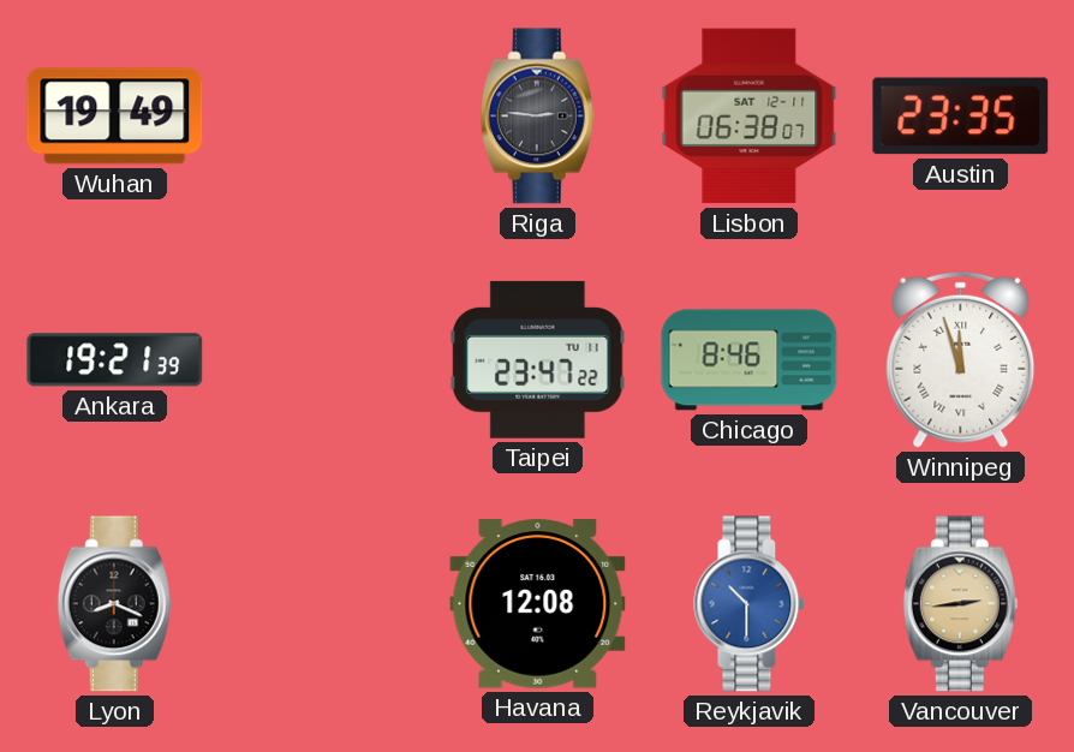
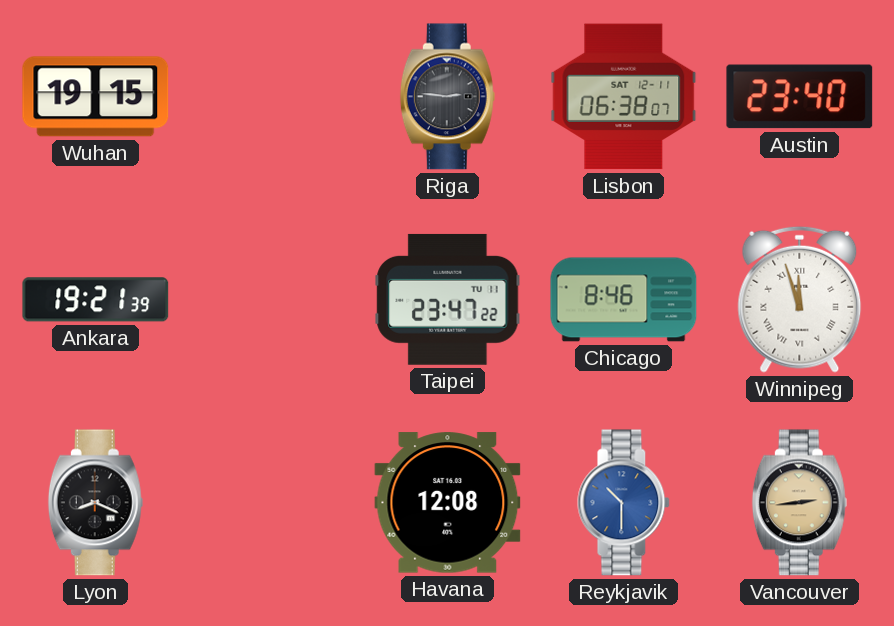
Wuhan: 19:49 -> 19:15 (96, 97)
Austin: 23:35 -> 23:40 (800, 97)
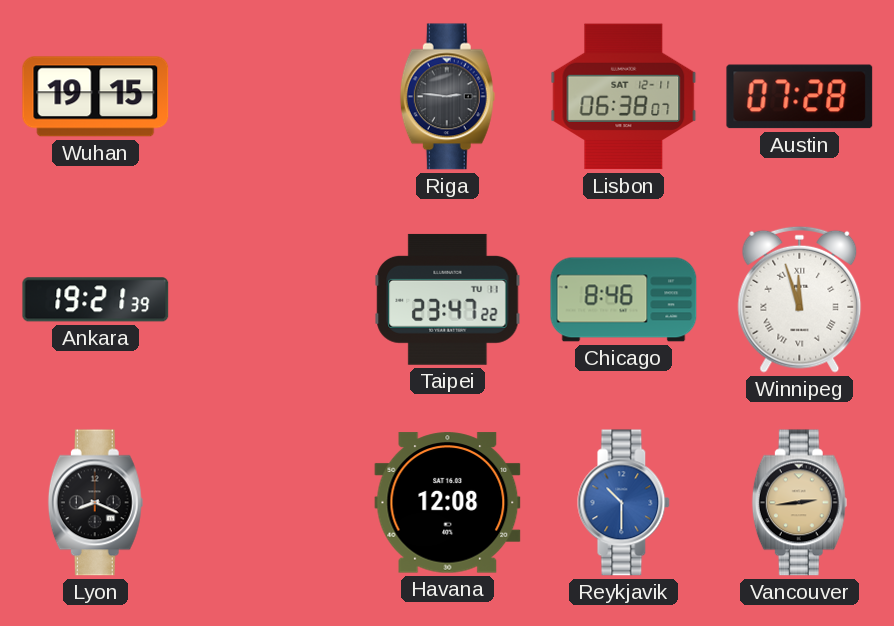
Austin: 23:40 -> 07:28 (800, 97)
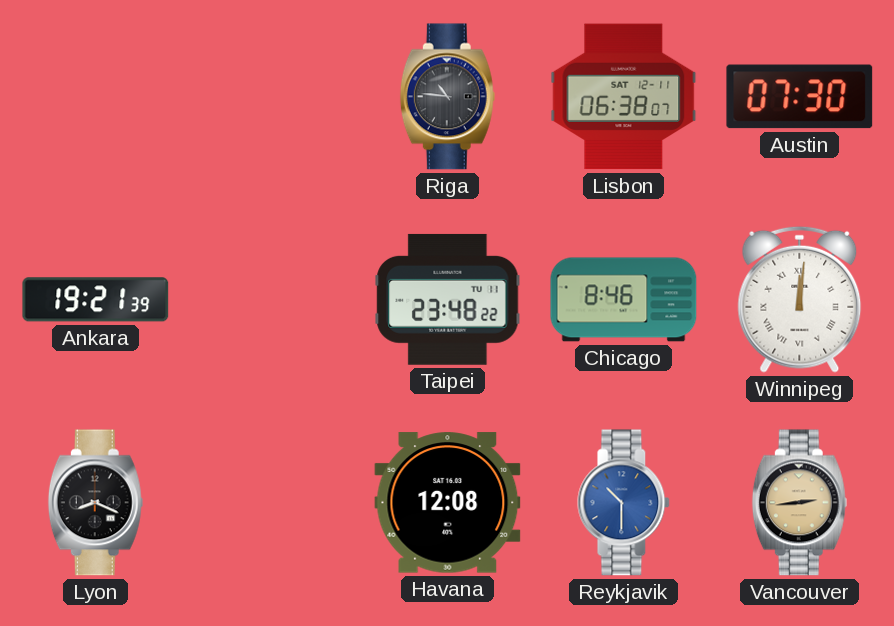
Wuhan: 19:15 -> none (96, 97)
Riga: 2:46 -> 10:46 (447, 97)
Austin: 07:28 -> 07:30 (800, 97)
Taipei: 23:47 -> 23:48 (448, 299)
Winnipeg: 11:57 -> 12:01 (800, 299)
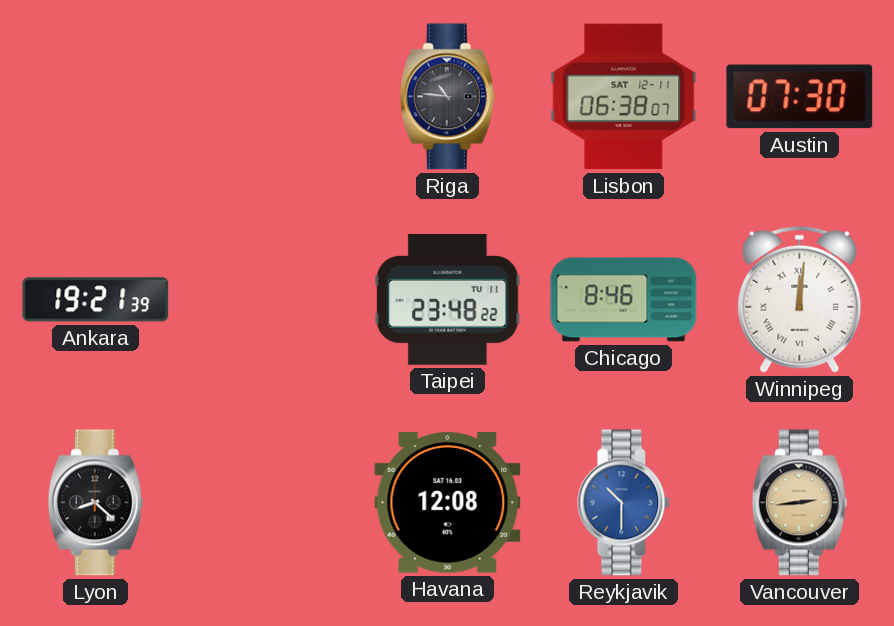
Lyon: 8:19 -> 8:22 (95, 503)
